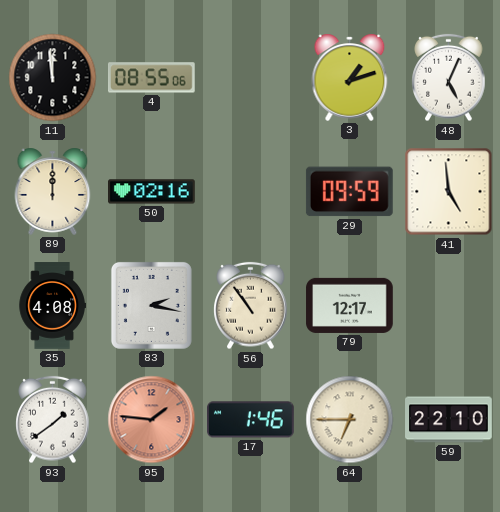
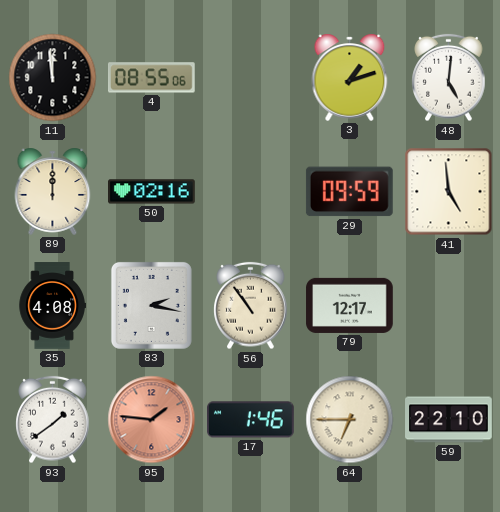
48: 5:04 -> 5:01 (449, 78)
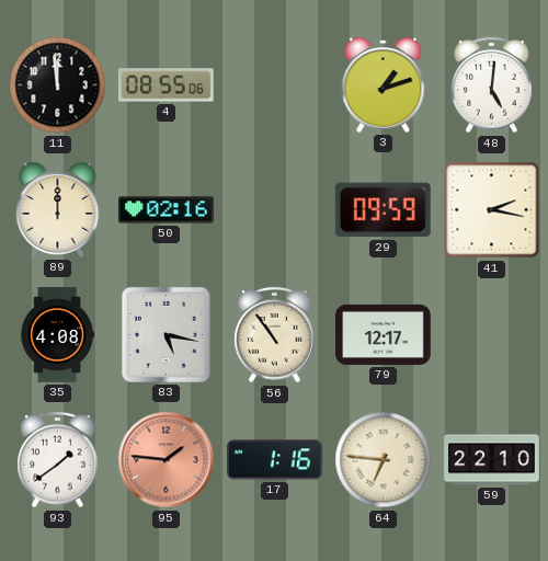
41: 4:59 -> 2:17 (492, 210)
83: 2:17 -> 5:17 (165, 334)
17: 1:46 -> 1:16 (275, 460)
64: 6:45 -> 6:46 (384, 460)
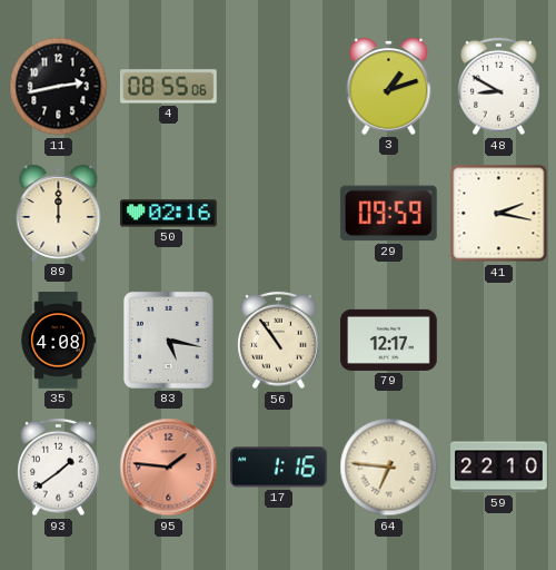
11: 11:59 -> 2:43 (59, 87)
48: 5:01 -> 8:50 (499, 87)
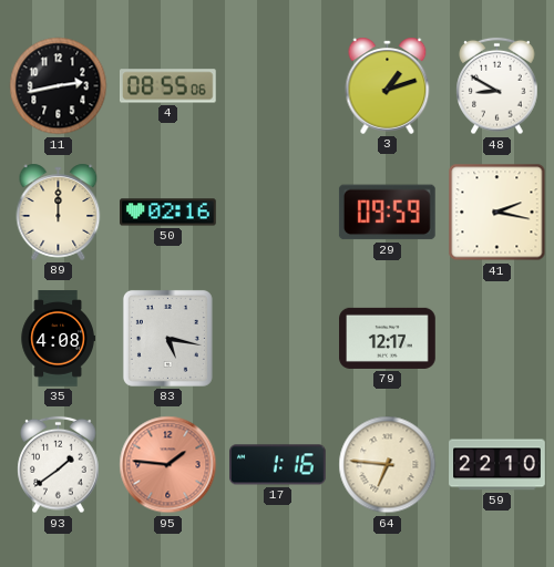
56: 10:54 -> none (279, 341)
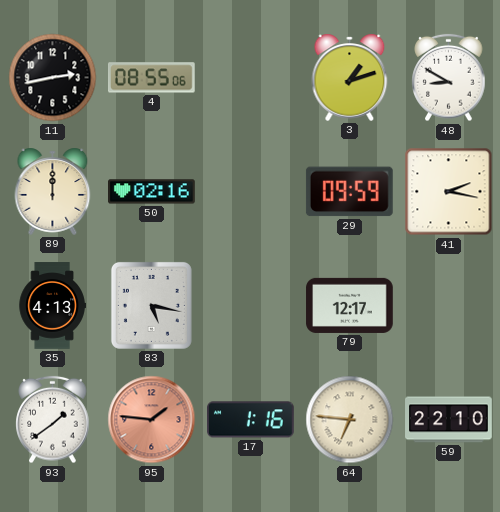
35: 4:08 -> 4:13 (52, 306)
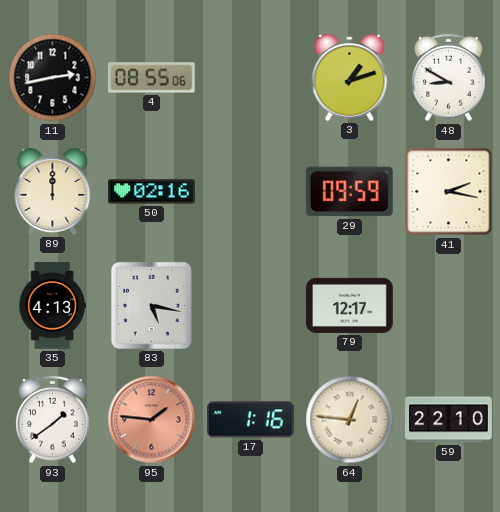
64: 6:46 -> 12:46 (350, 420)
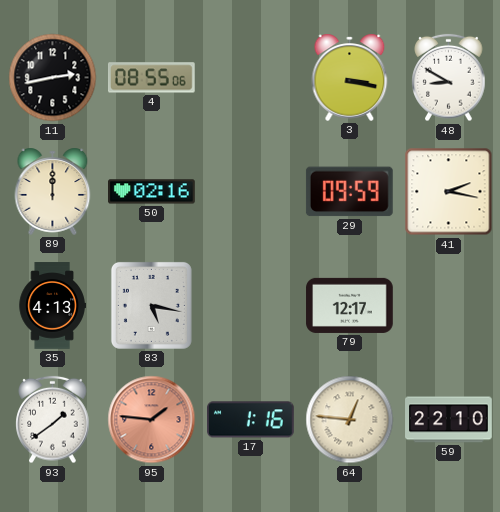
3: 1:12 -> 3:17 (350, 77)
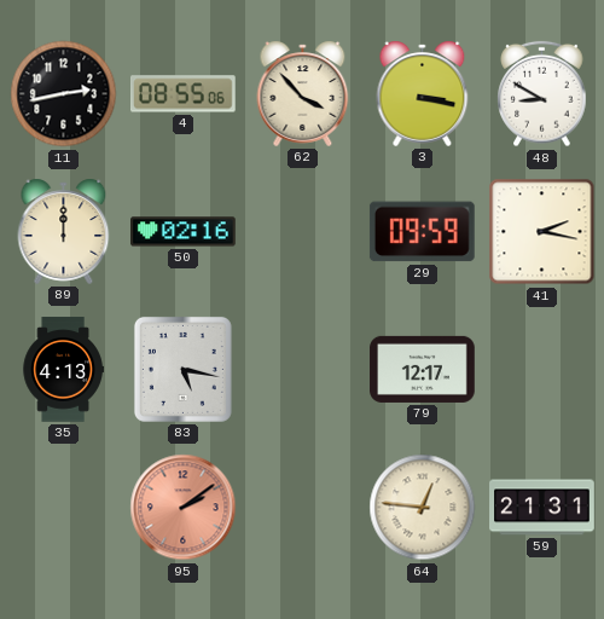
62: none -> 3:53 (303, 93)
93: 1:39 -> none (53, 420)
95: 1:46 -> 2:09 (184, 508)
17: 1:16 -> none (251, 420)
59: 22:10 -> 21:31 (542, 508)
